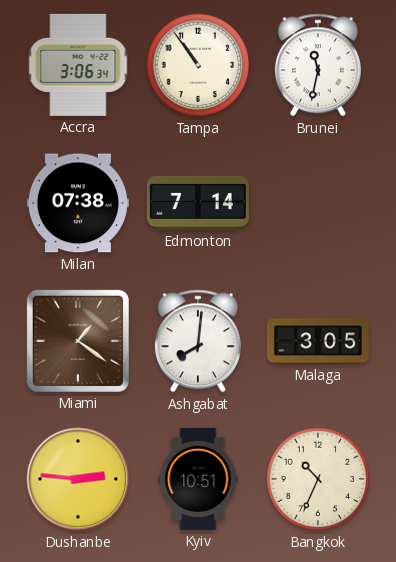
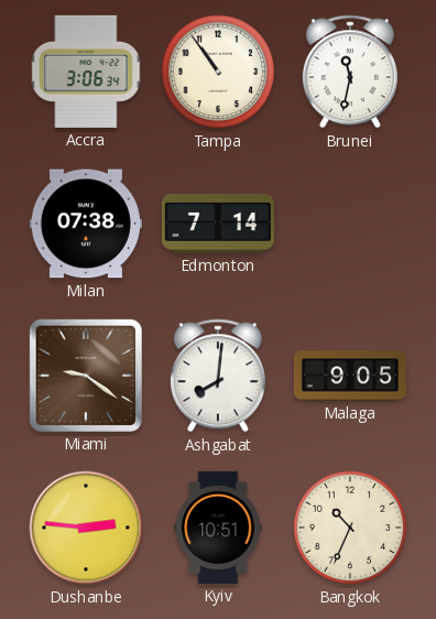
Miami: 1:21 -> 9:21 (86, 376)
Malaga: 3:05 -> 9:05 (350, 376)
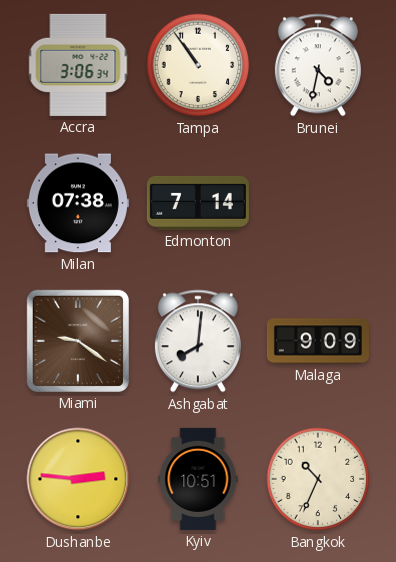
Brunei: 11:32 -> 4:32 (318, 65)
Malaga: 9:05 -> 9:09 (318, 341)
